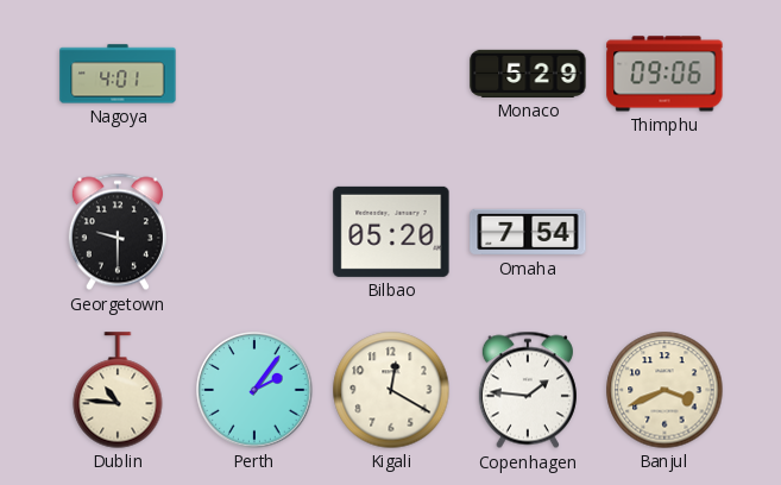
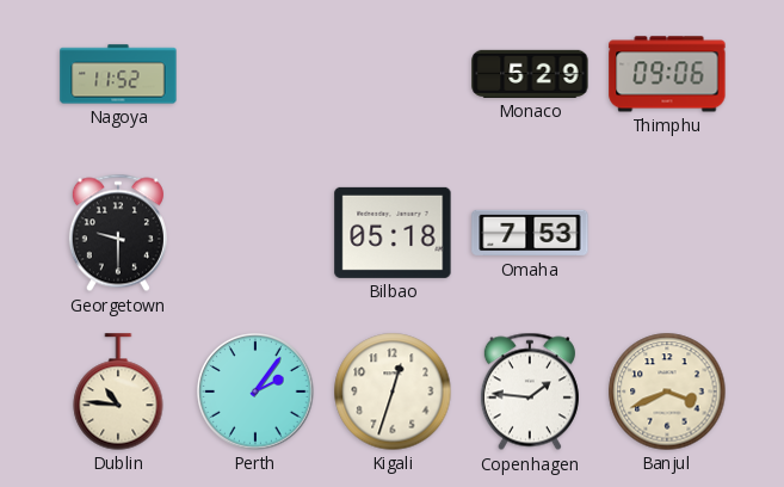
Nagoya: 4:01 -> 11:52 (118, 74)
Bilbao: 05:20 -> 05:18 (393, 233)
Omaha: 7:54 -> 7:53 (530, 233)
Kigali: 12:20 -> 12:33 (393, 392)
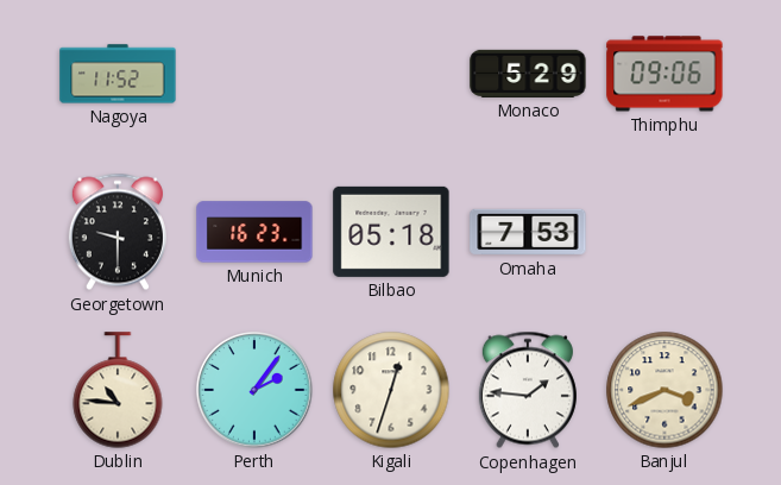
Munich: none -> 16:23 (254, 232)
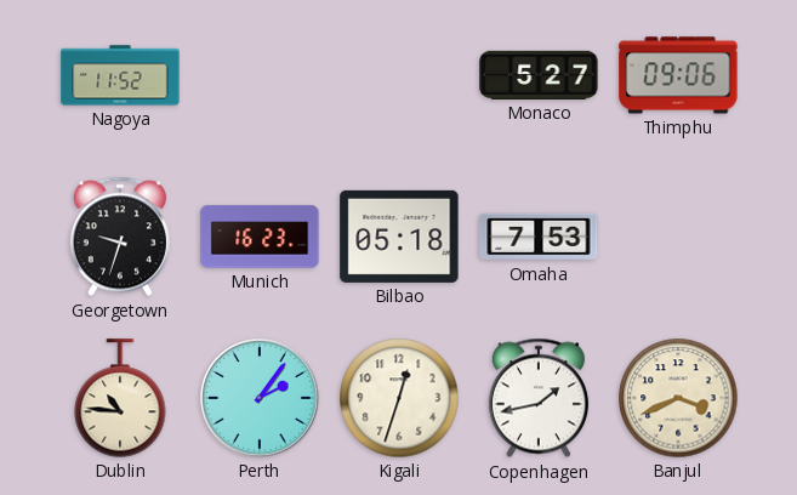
Monaco: 5:29 -> 5:27 (539, 75)
Georgetown: 9:30 -> 9:33 (120, 237)
Copenhagen: 1:46 -> 1:43 (539, 398)
